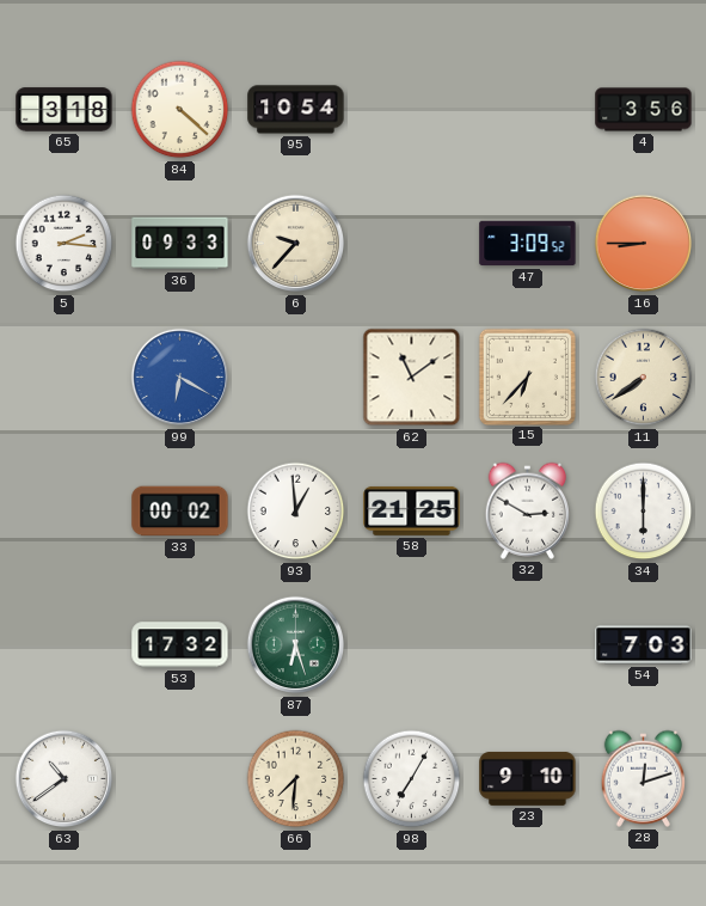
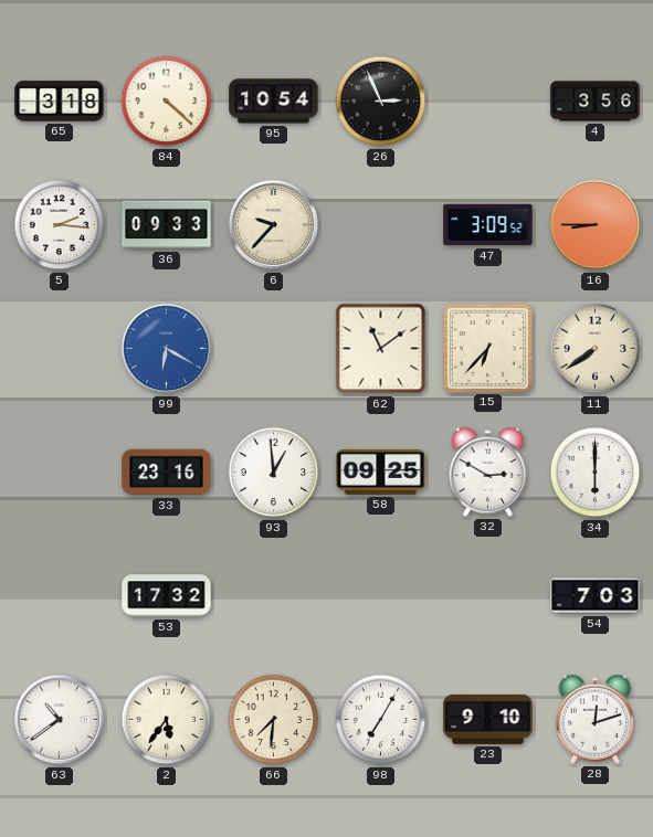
26: none -> 2:56 (381, 102)
33: 00:02 -> 23:16 (167, 473)
58: 21:25 -> 09:25 (381, 472)
87: 6:27 -> none (296, 645)
2: none -> 5:36 (167, 720)
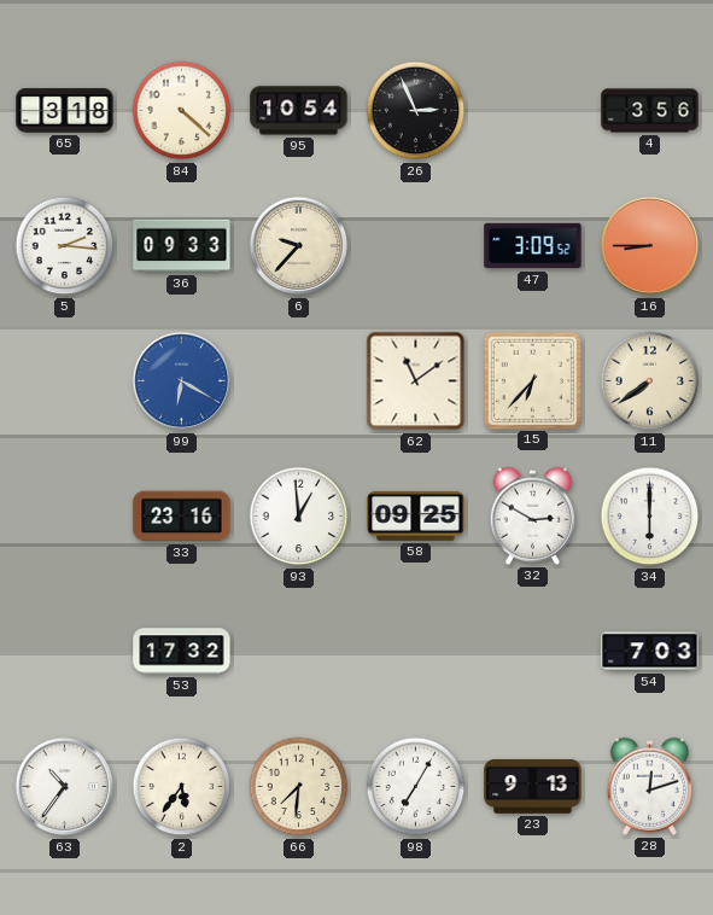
63: 10:39 -> 10:36 (65, 787)
23: 9:10 -> 9:13 (533, 786)
